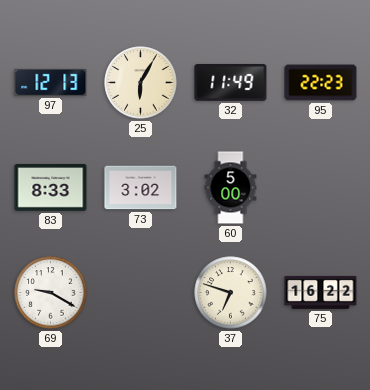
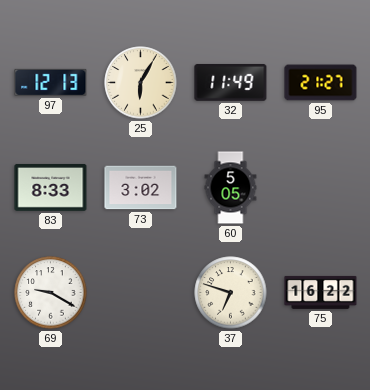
95: 22:23 -> 21:27 (321, 83)
60: 5:00 -> 5:05 (231, 188)
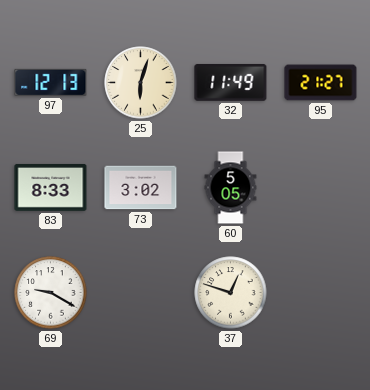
25: 6:05 -> 6:03 (141, 83)
37: 6:48 -> 12:48 (231, 293)
75: 16:22 -> none (321, 292)
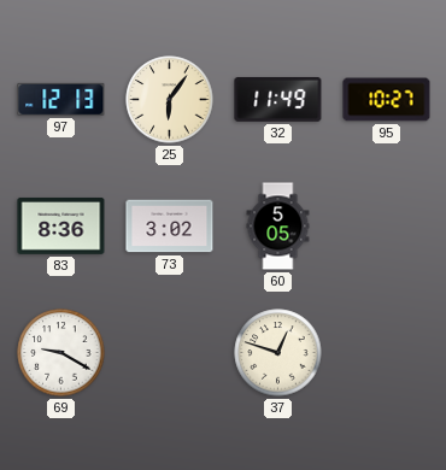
25: 6:03 -> 6:06 (170, 100)
95: 21:27 -> 10:27 (387, 100)
83: 8:33 -> 8:36 (61, 227)
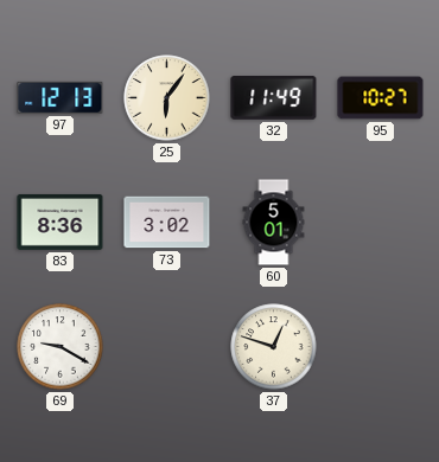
60: 5:05 -> 5:01 (274, 223)
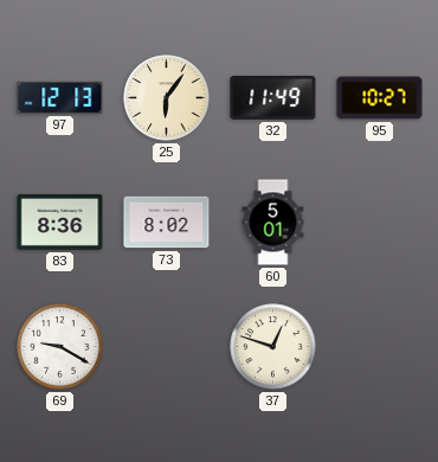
73: 3:02 -> 8:02 (167, 223)
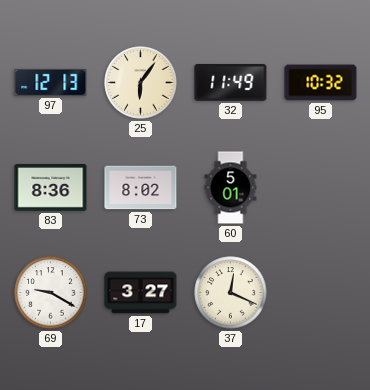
95: 10:27 -> 10:32 (321, 83)
17: none -> 3:27 (141, 293)
37: 12:48 -> 12:19 (231, 293)
